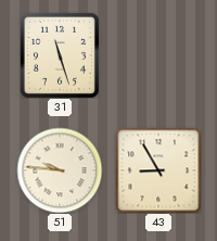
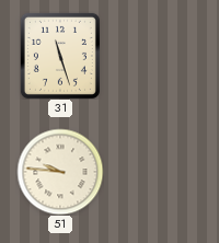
43: 8:55 -> none (158, 170)
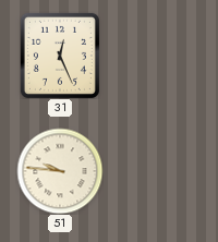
31: 11:27 -> 12:26 (60, 56)
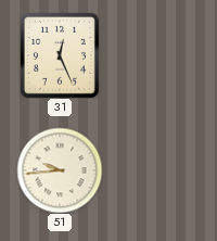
51: 9:46 -> 9:44 (60, 170)
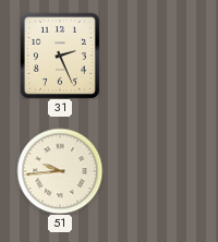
31: 12:26 -> 2:26 (60, 56)
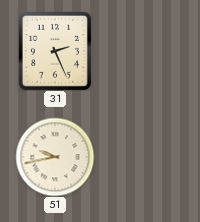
51: 9:44 -> 9:43 (55, 157)
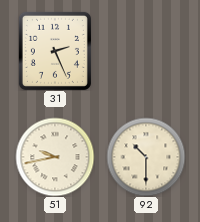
92: none -> 10:30 (146, 157)
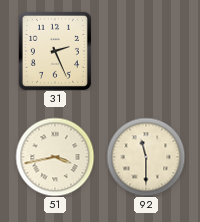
51: 9:43 -> 3:43 (55, 157)
92: 10:30 -> 11:30 (146, 157)
